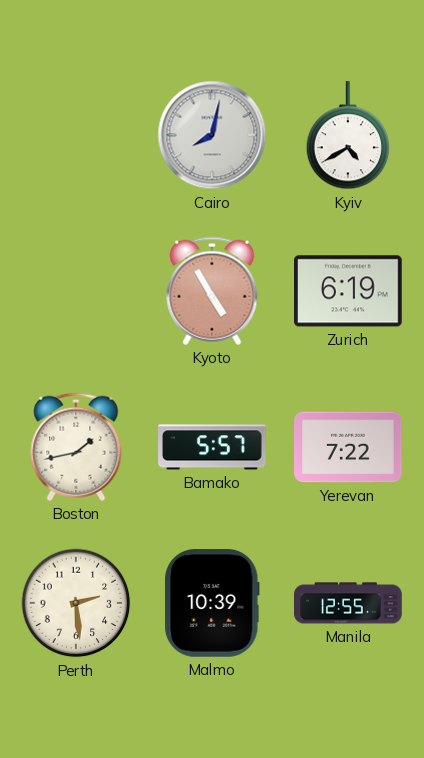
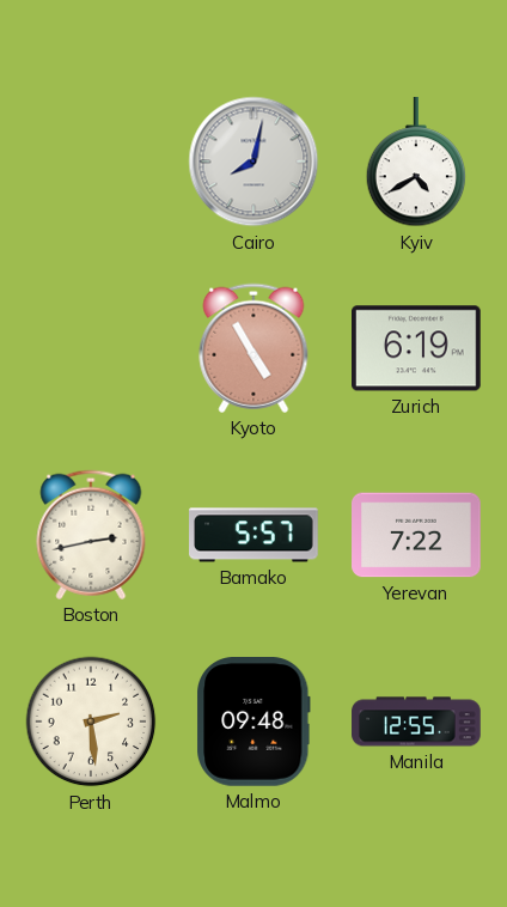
Boston: 1:43 -> 2:43 (91, 535)
Malmo: 10:39 -> 09:48 (255, 723)
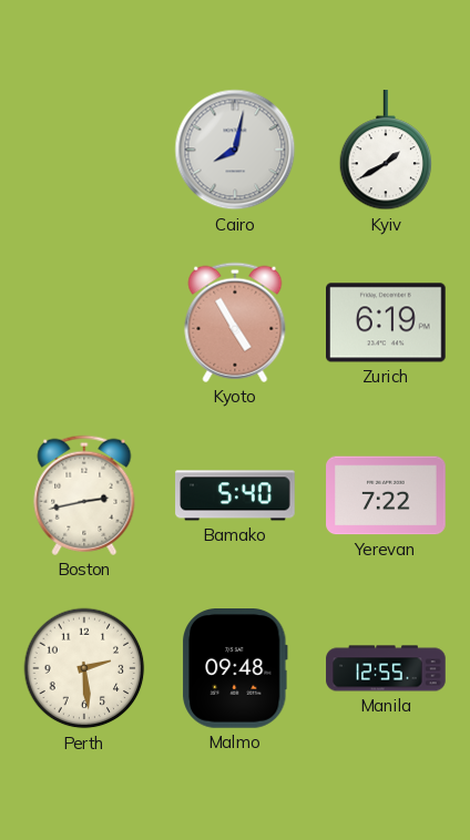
Kyiv: 4:40 -> 1:40 (386, 151)
Bamako: 5:57 -> 5:40 (235, 495)
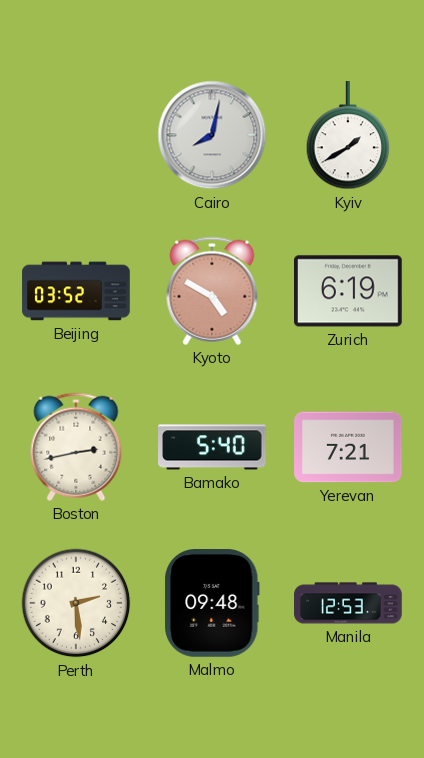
Beijing: none -> 03:52 (76, 291)
Kyoto: 4:55 -> 4:50 (212, 291)
Yerevan: 7:22 -> 7:21 (348, 447)
Manila: 12:55 -> 12:53 (348, 603)
